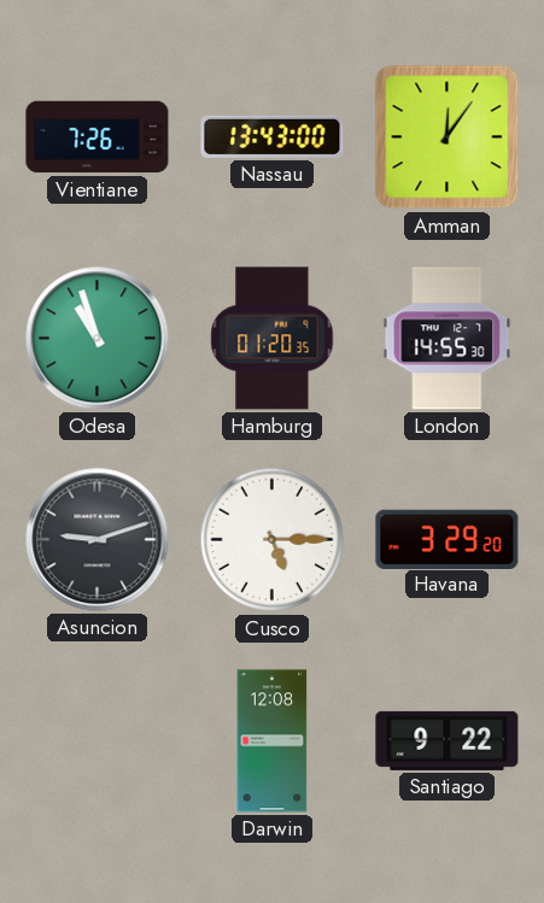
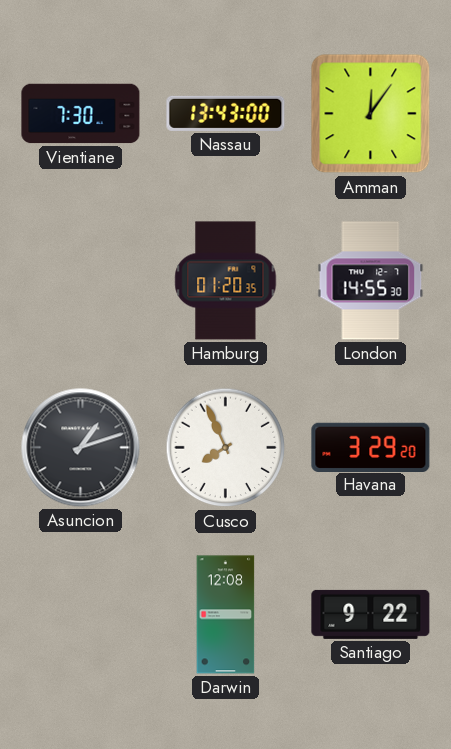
Vientiane: 7:26 -> 7:30 (81, 114)
Odesa: 10:57 -> none (98, 339)
Asuncion: 9:12 -> 1:12 (81, 448)
Cusco: 5:15 -> 7:56 (226, 448)
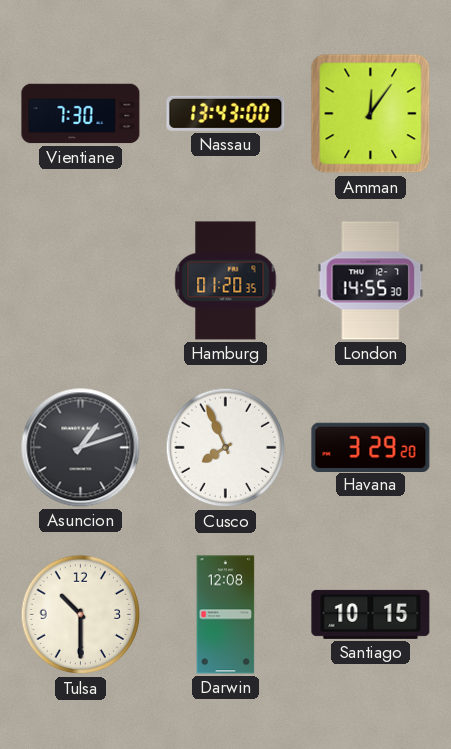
Tulsa: none -> 10:30 (81, 615)
Santiago: 9:22 -> 10:15 (371, 614)
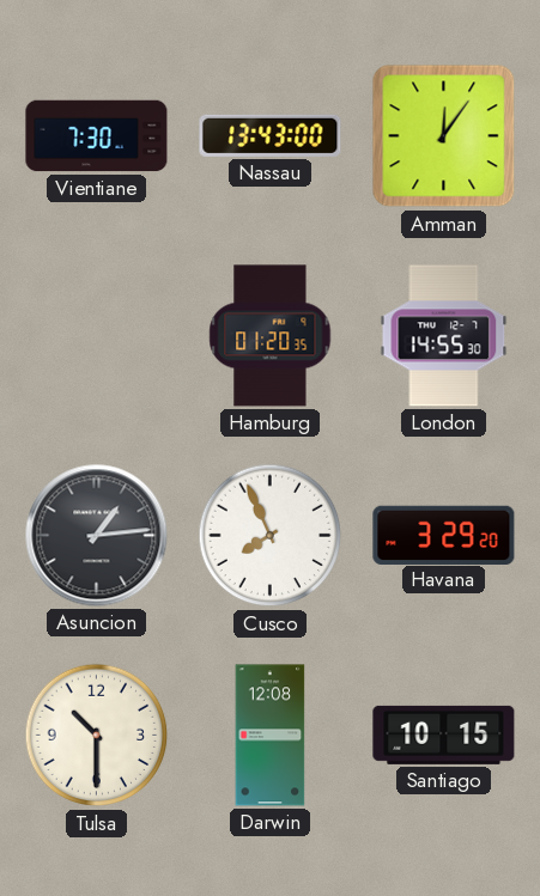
Asuncion: 1:12 -> 1:14 (97, 536)
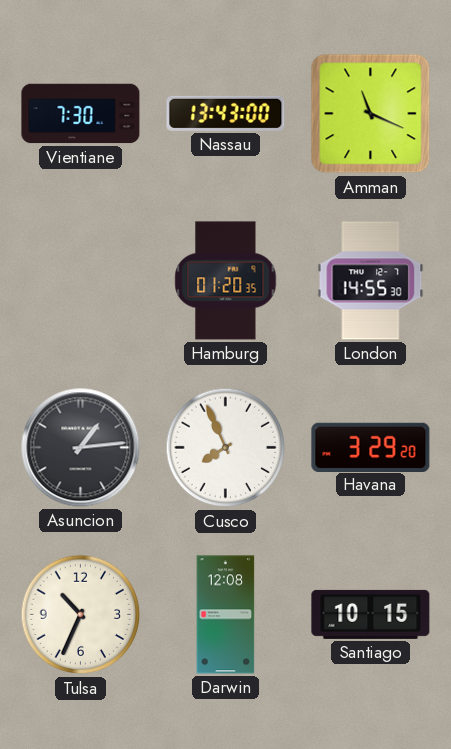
Amman: 12:06 -> 11:19 (371, 114)
Tulsa: 10:30 -> 10:34 (81, 615)
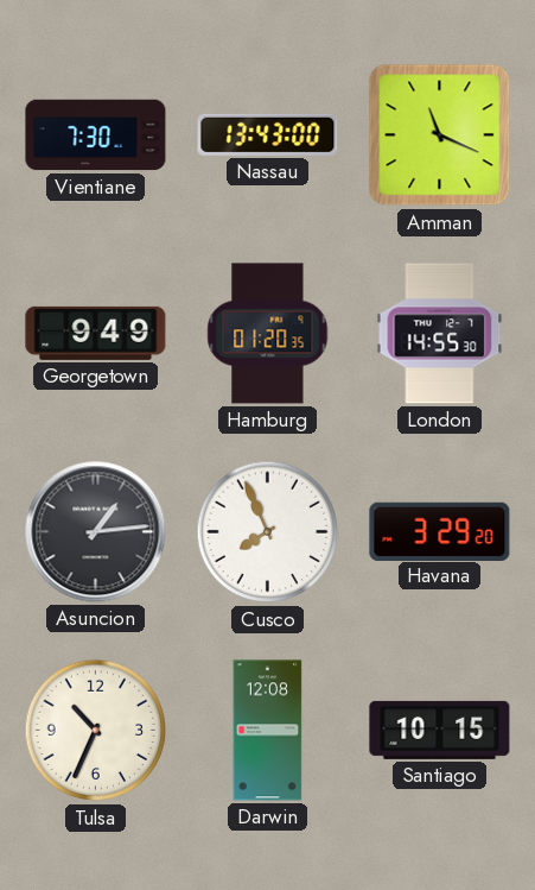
Georgetown: none -> 9:49 (96, 333)
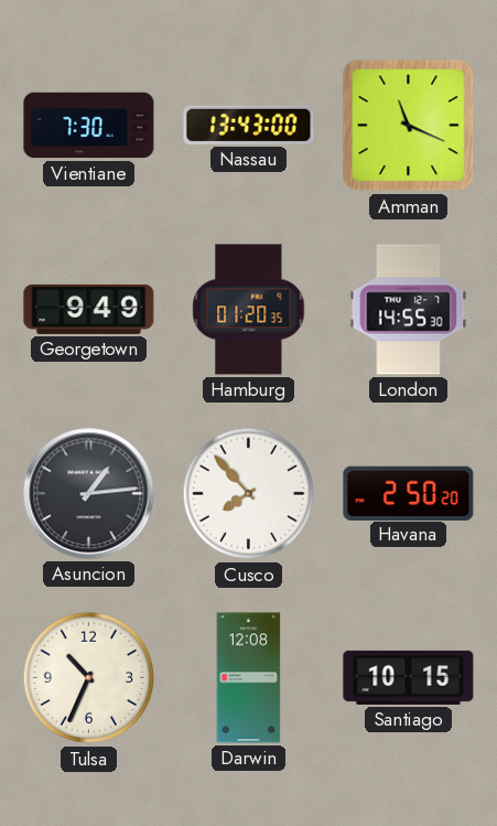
Cusco: 7:56 -> 7:53 (249, 494)
Havana: 3:29 -> 2:50 (409, 493)
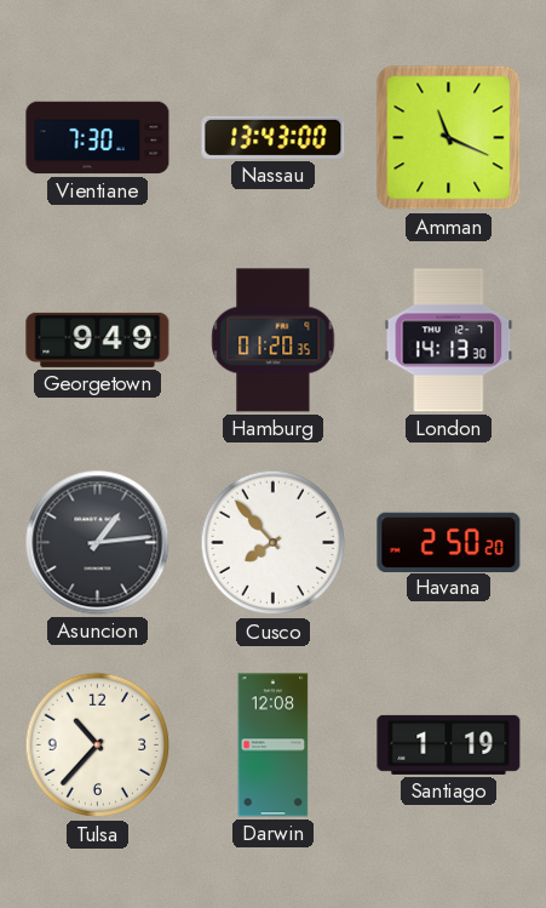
London: 14:55 -> 14:13 (449, 341)
Tulsa: 10:34 -> 10:37 (98, 746)
Santiago: 10:15 -> 1:19 (449, 744)
